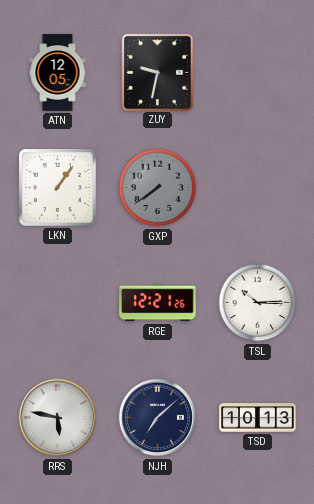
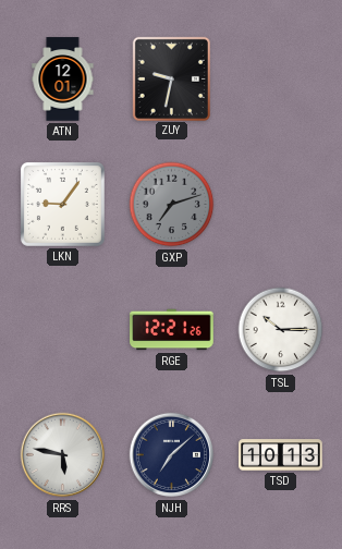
ATN: 12:05 -> 12:01 (63, 80)
LKN: 1:06 -> 9:06 (62, 204)
GXP: 7:39 -> 7:12 (172, 205)
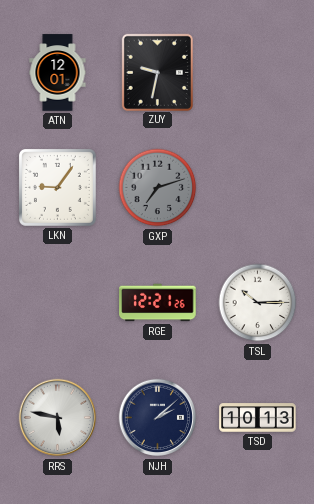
NJH: 7:08 -> 2:08 (158, 418)
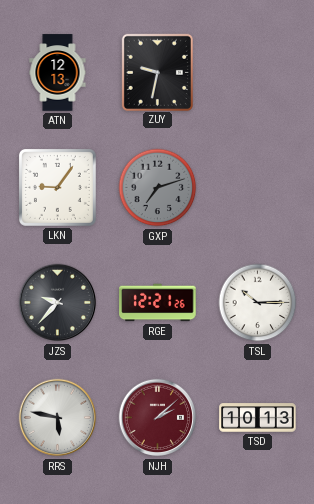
ATN: 12:01 -> 12:13 (58, 73)
JZS: none -> 9:37 (58, 303)
NJH dial: navy -> burgundy (158, 418)
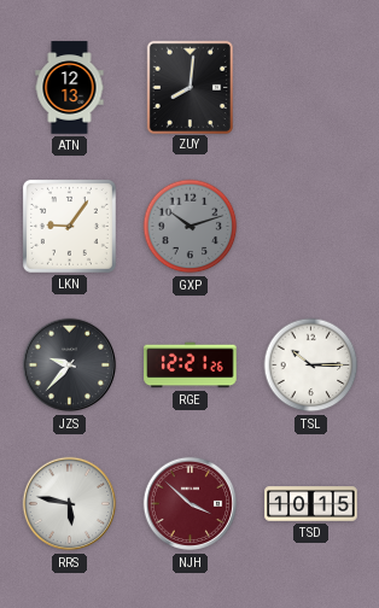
ZUY: 9:32 -> 8:01 (189, 87)
GXP: 7:12 -> 10:12 (191, 227)
NJH: 2:08 -> 3:52 (191, 504)
TSD: 10:13 -> 10:15 (311, 504)
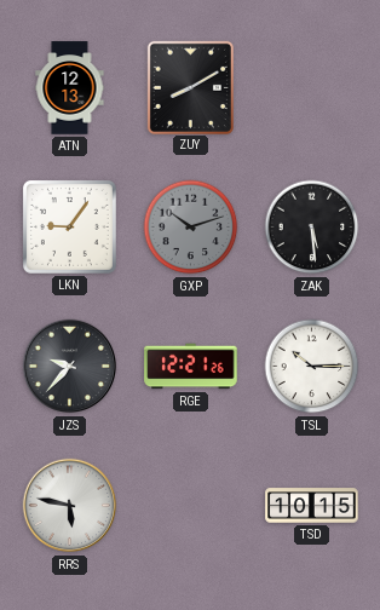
ZUY: 8:01 -> 8:10 (190, 87)
ZAK: none -> 5:29 (312, 228)
NJH: 3:52 -> none (191, 504)
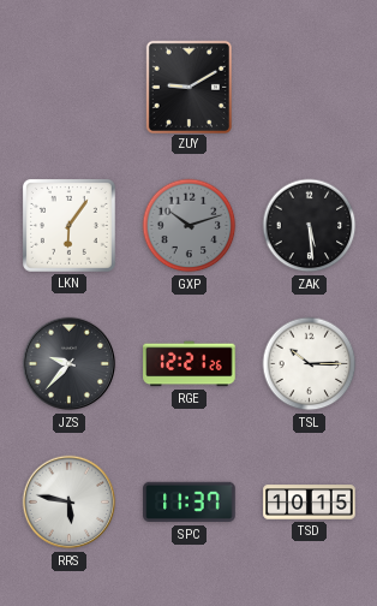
ATN: 12:13 -> none (70, 88)
ZUY: 8:10 -> 9:10 (188, 87)
LKN: 9:06 -> 6:06 (68, 225)
SPC: none -> 11:37 (190, 503)
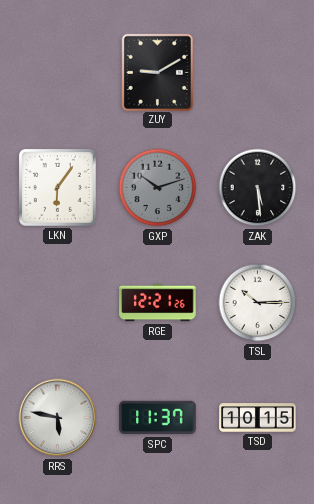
JZS: 9:37 -> none (70, 364)
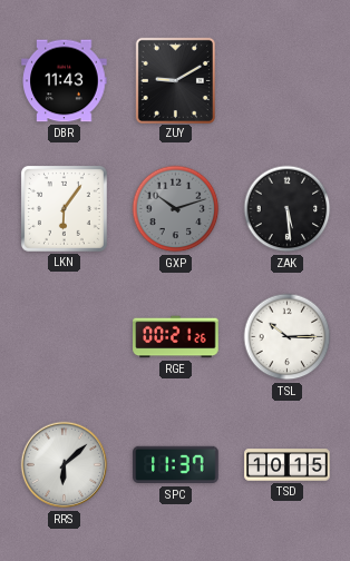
DBR: none -> 11:43 (65, 81)
RGE: 12:21 -> 00:21 (176, 337)
RRS: 5:47 -> 6:08 (65, 465)
